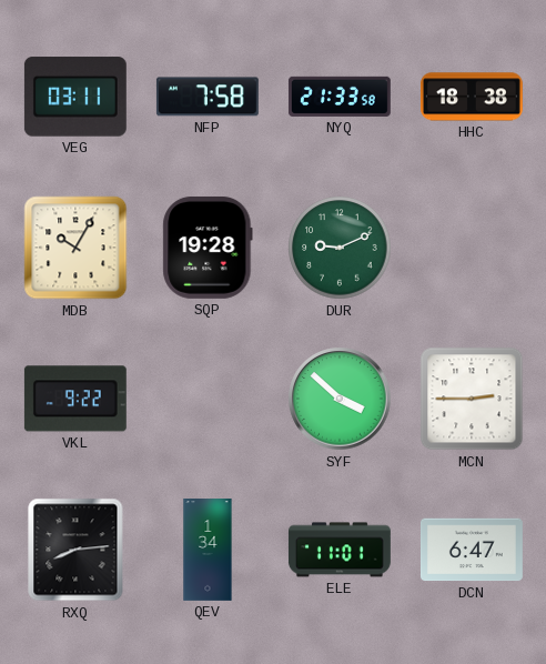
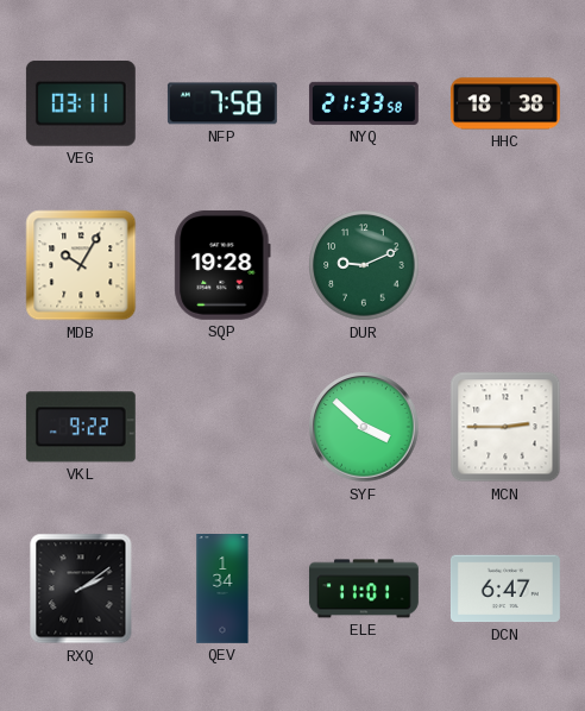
RXQ: 8:14 -> 2:09 (81, 589)
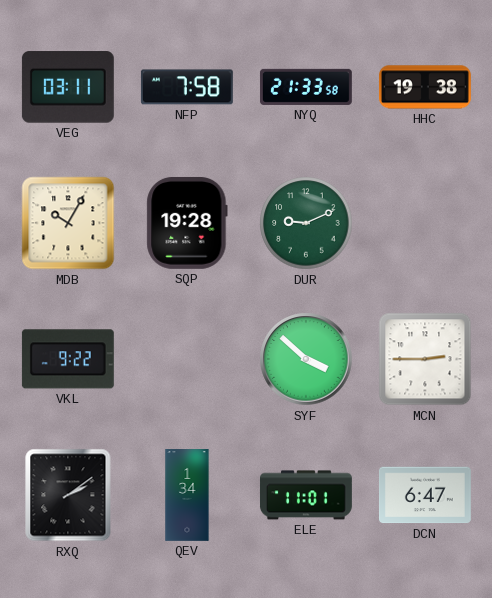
HHC: 18:38 -> 19:38 (425, 87)
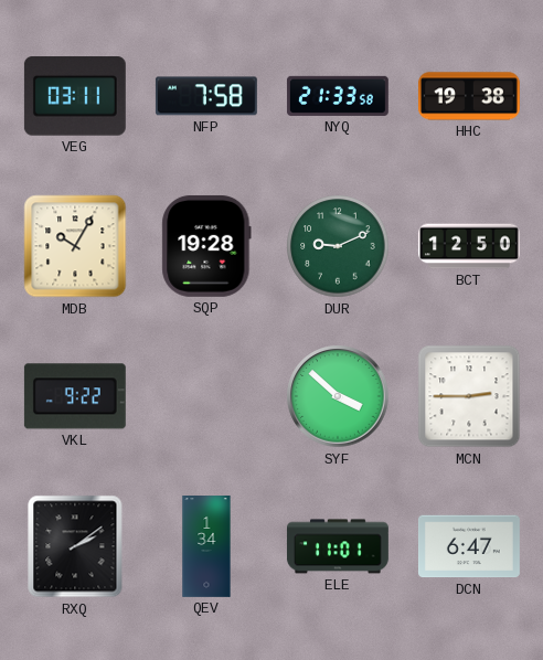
BCT: none -> 12:50 (469, 246)
